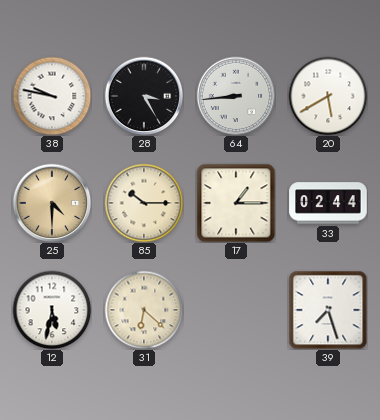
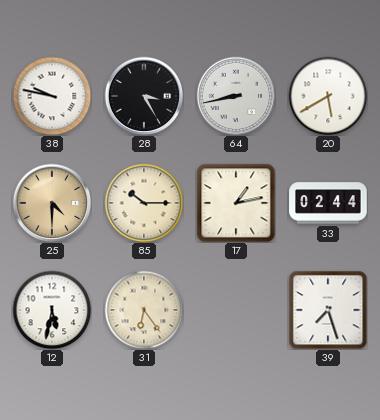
64: 8:44 -> 8:43 (236, 96)
17: 1:15 -> 1:13 (236, 203)
31: 6:22 -> 6:24 (144, 310)
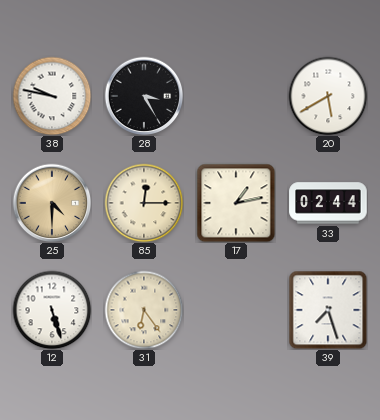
64: 8:43 -> none (236, 96)
85: 10:15 -> 12:15 (144, 203)
12: 5:32 -> 5:27 (52, 310)
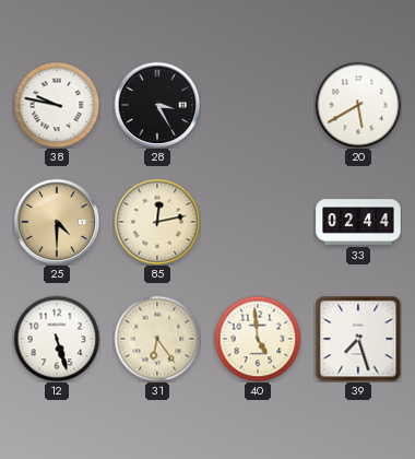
85: 12:15 -> 12:13 (157, 222)
17: 1:13 -> none (236, 203)
40: none -> 4:59 (258, 339)
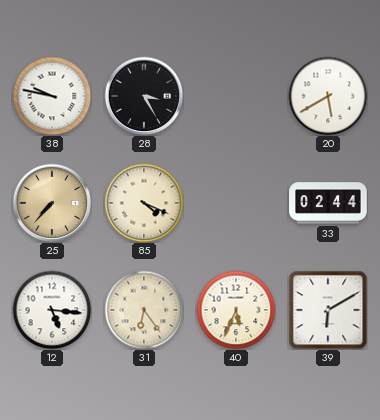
25: 4:30 -> 7:37 (52, 203)
85: 12:13 -> 4:19 (144, 203)
12: 5:27 -> 5:16 (52, 310)
40: 4:59 -> 5:34 (236, 310)
39: 7:27 -> 6:10 (328, 310)
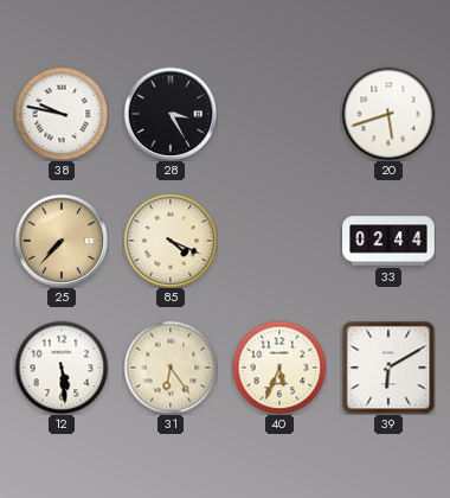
20: 5:40 -> 5:42 (388, 114)
12: 5:16 -> 5:29 (62, 368)
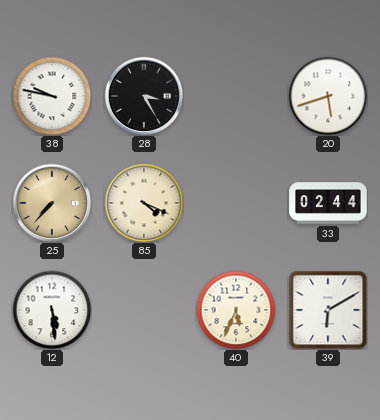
31: 6:24 -> none (171, 368)
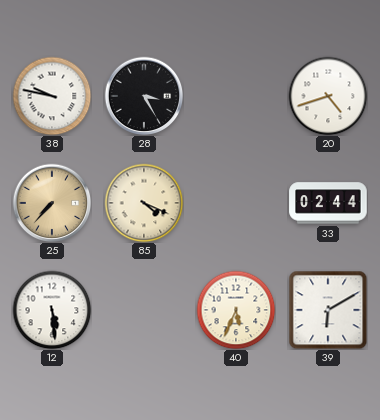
20: 5:42 -> 4:42 (328, 96)
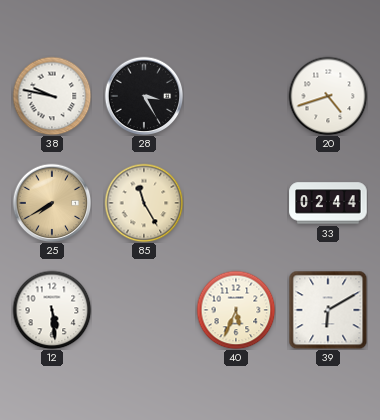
25: 7:37 -> 7:40 (52, 203)
85: 4:19 -> 11:25 (144, 203)
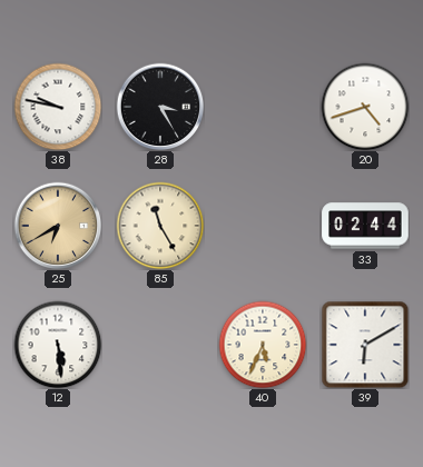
25: 7:40 -> 6:40 (58, 226)
